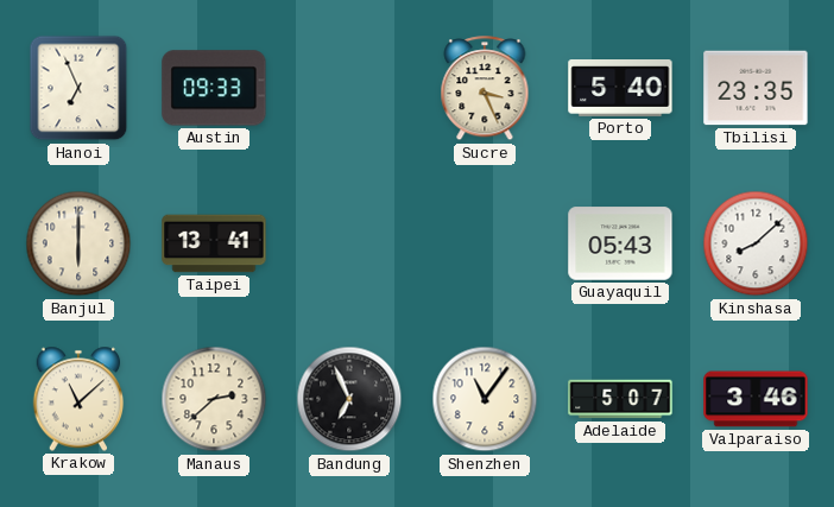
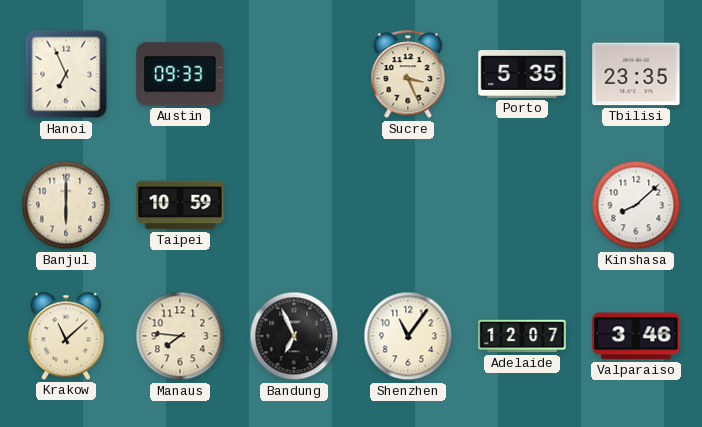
Porto: 5:40 -> 5:35 (522, 75)
Taipei: 13:41 -> 10:59 (180, 205)
Guayaquil: 05:43 -> none (620, 243)
Manaus: 2:38 -> 7:46 (180, 336)
Adelaide: 5:07 -> 12:07 (522, 336)
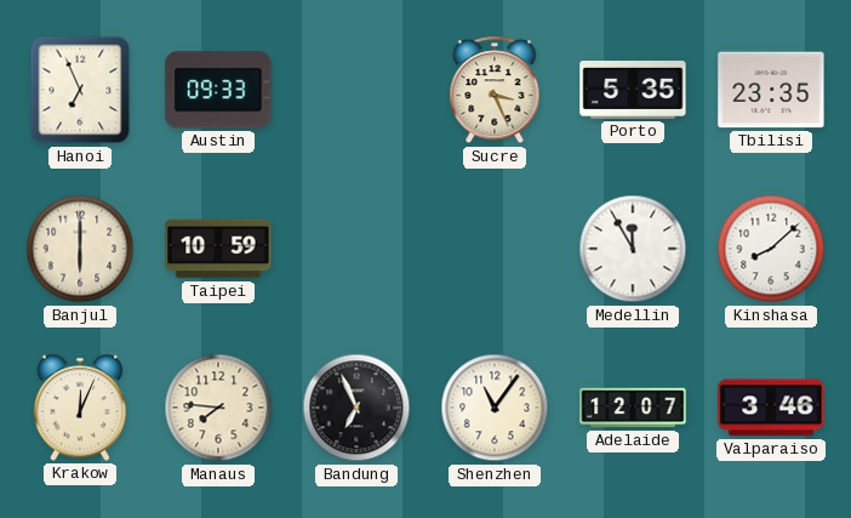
Medellin: none -> 11:55 (633, 249)
Krakow: 11:08 -> 12:04 (80, 408)
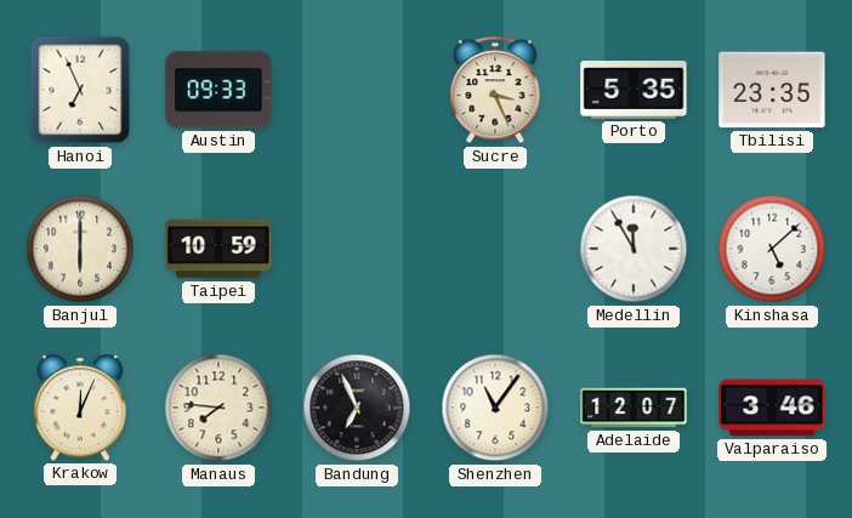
Kinshasa: 8:08 -> 5:08 (772, 249)
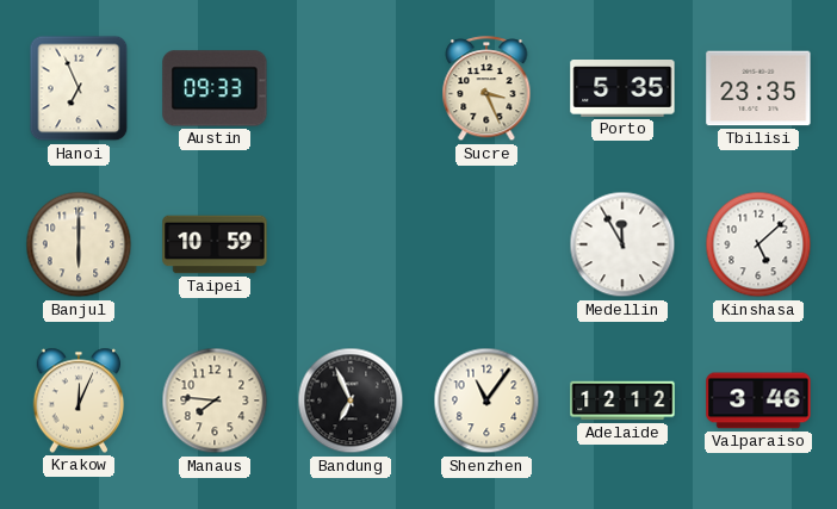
Adelaide: 12:07 -> 12:12 (622, 401)
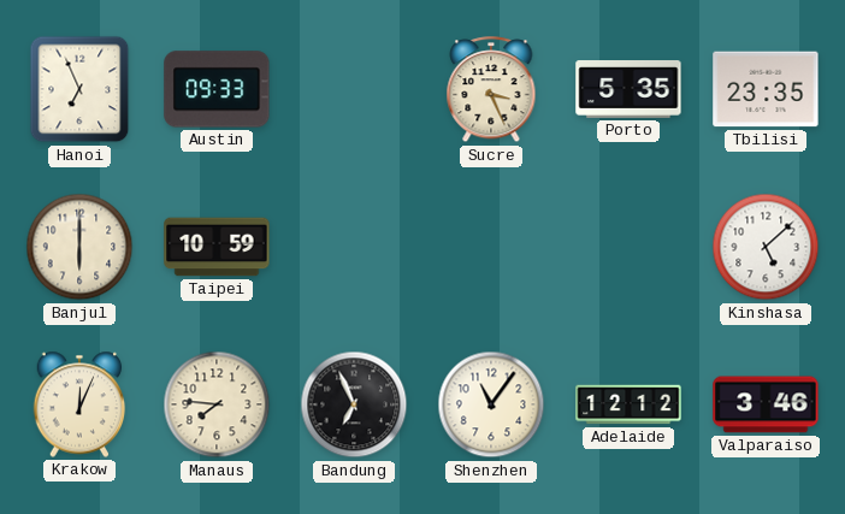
Medellin: 11:55 -> none (622, 244)
